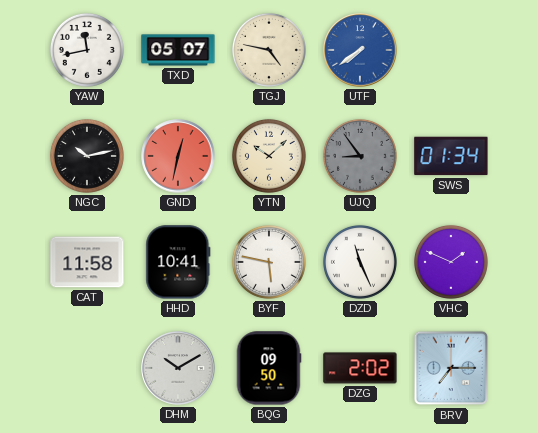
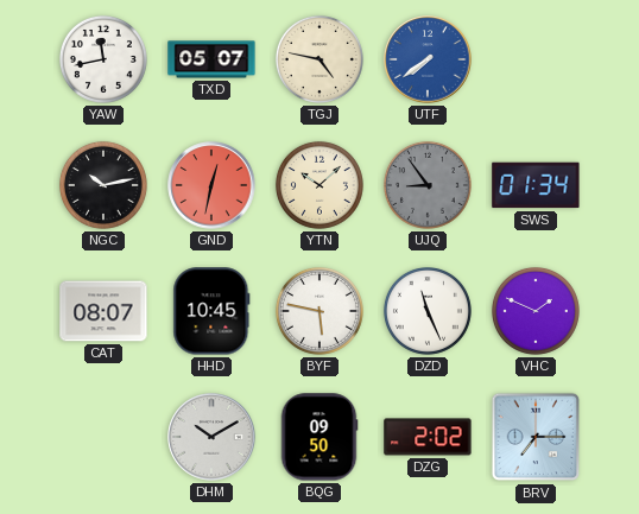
CAT: 11:58 -> 08:07 (103, 311)
HHD: 10:41 -> 10:45 (211, 311)
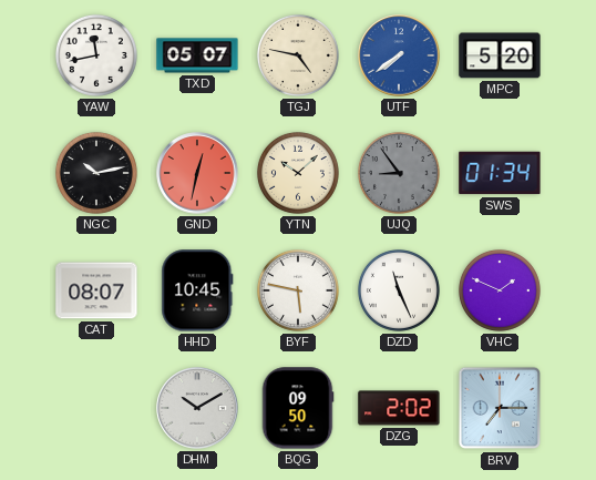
MPC: none -> 5:20 (500, 55)
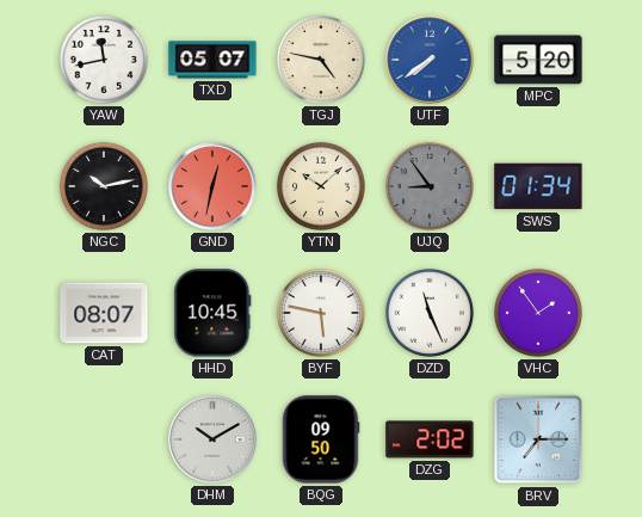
VHC: 1:49 -> 1:54 (538, 313)
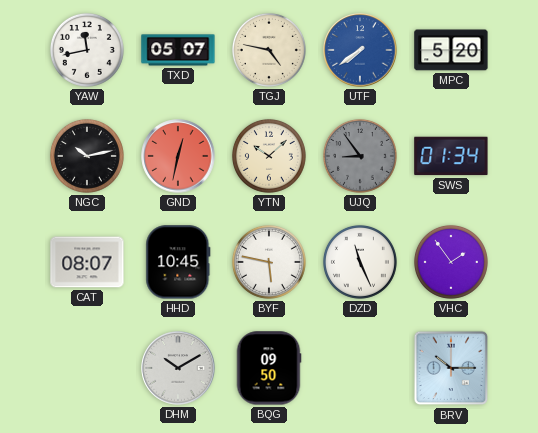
DZG: 2:02 -> none (430, 439)
BRV: 7:15 -> 10:15 (451, 368)
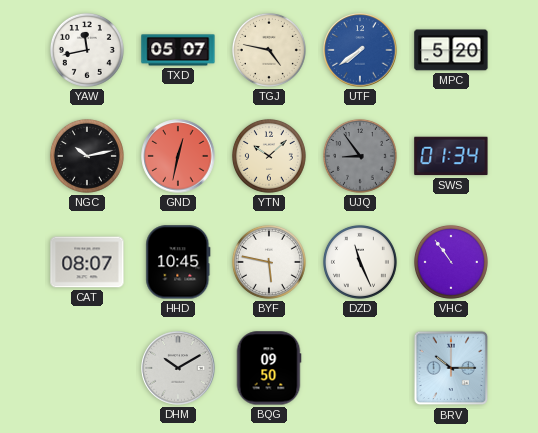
VHC: 1:54 -> 10:54 (451, 262)
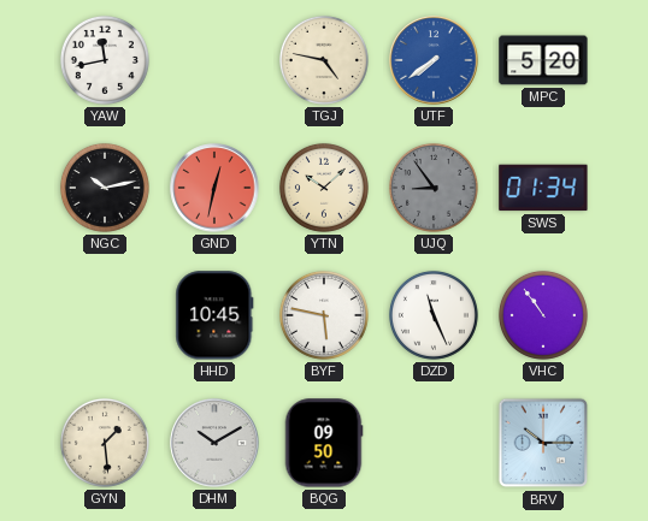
TXD: 05:07 -> none (178, 50)
CAT: 08:07 -> none (87, 262)
GYN: none -> 1:29 (105, 443)
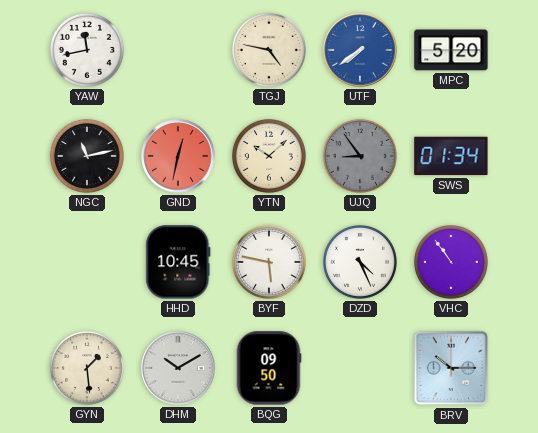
NGC: 10:13 -> 11:13 (87, 156)
DZD: 11:26 -> 4:26 (360, 262)
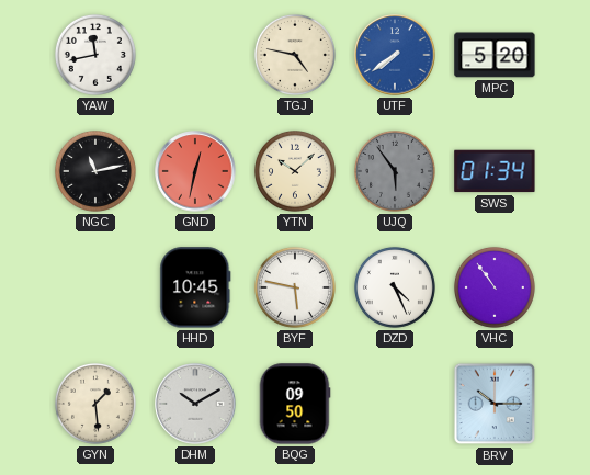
UJQ: 8:54 -> 5:54 (395, 171)
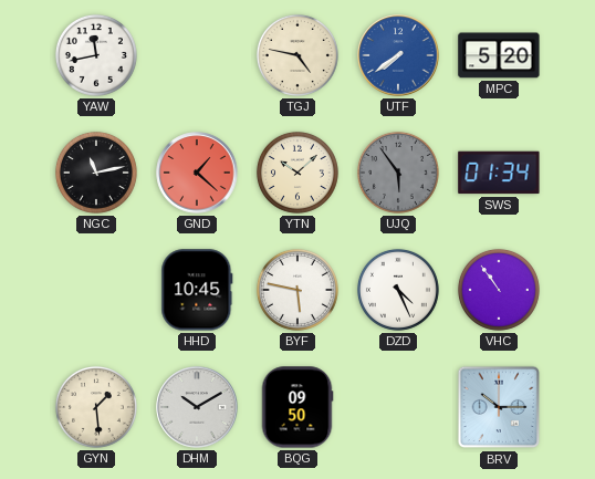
GND: 12:32 -> 1:22 (197, 173)
